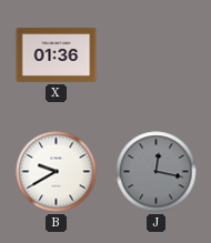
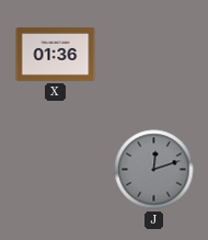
B: 9:40 -> none (57, 172)
J: 12:17 -> 12:12 (154, 170)
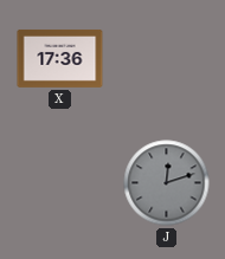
X: 01:36 -> 17:36 (60, 58)
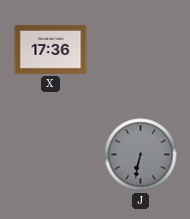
J: 12:12 -> 6:32 (141, 155)
